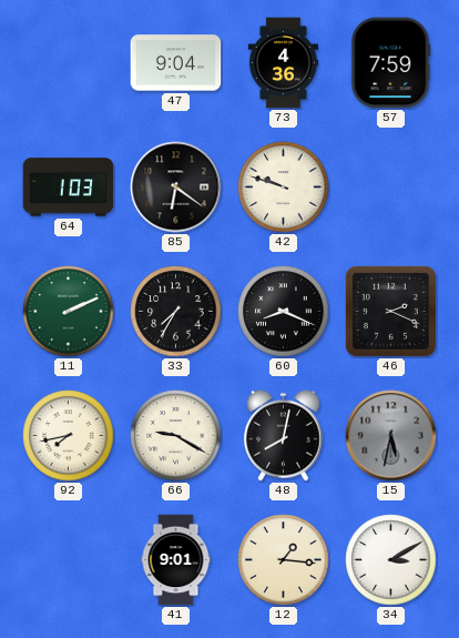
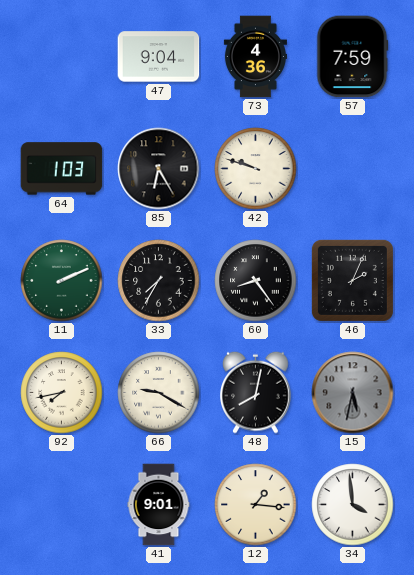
85: 6:21 -> 6:25 (159, 169)
60: 8:19 -> 8:24 (256, 281)
46: 2:19 -> 2:04 (352, 280)
34: 3:10 -> 3:59 (353, 505)
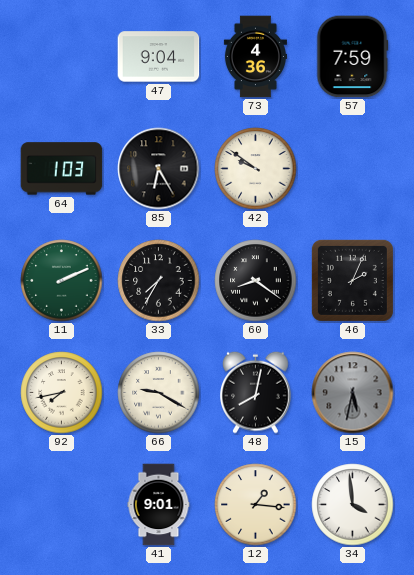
42: 9:48 -> 9:51 (256, 169)
60: 8:24 -> 8:21 (256, 281)
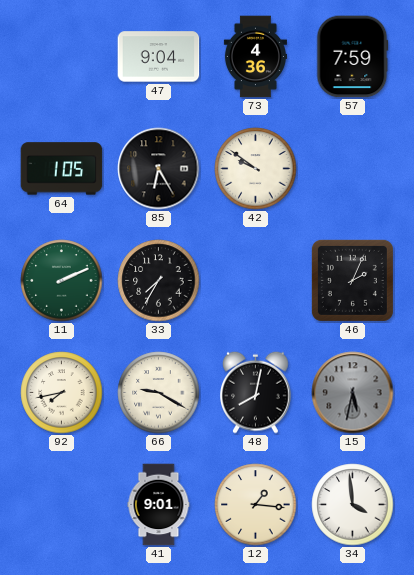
64: 1:03 -> 1:05 (62, 169)
60: 8:21 -> none (256, 281)
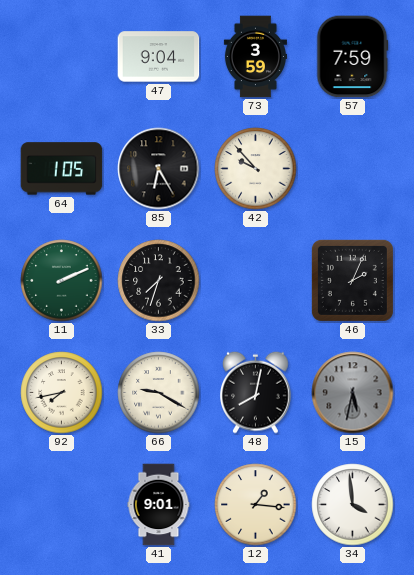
73: 4:36 -> 3:59 (255, 57)
42: 9:51 -> 9:53 (256, 169)
33: 7:35 -> 7:33 (159, 281)
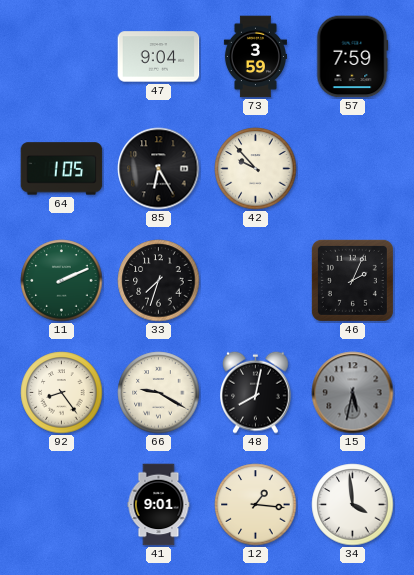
92: 7:43 -> 8:24 (62, 393)
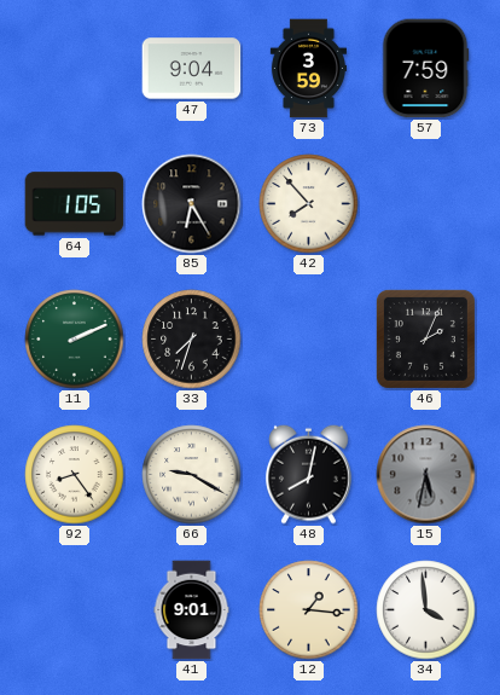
42: 9:53 -> 7:53 (309, 204)
